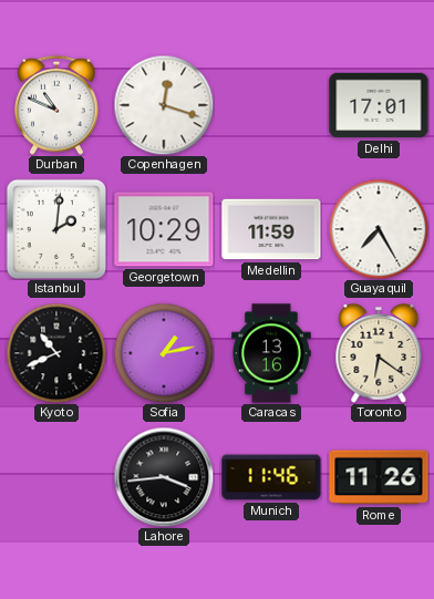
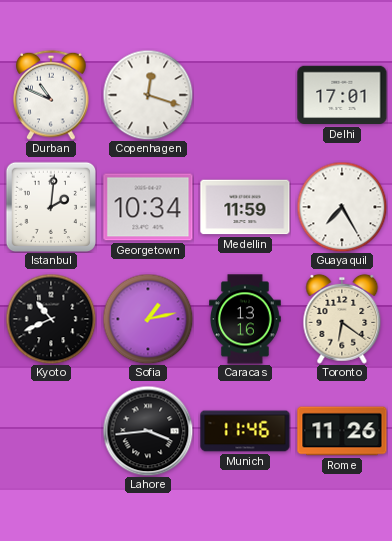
Georgetown: 10:29 -> 10:34 (148, 207)
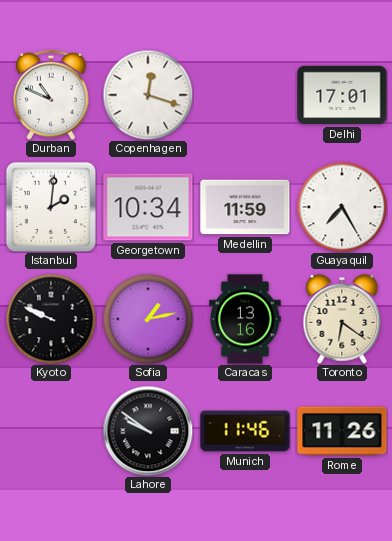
Kyoto: 10:41 -> 9:49 (51, 319)
Lahore: 3:44 -> 9:51 (148, 431)
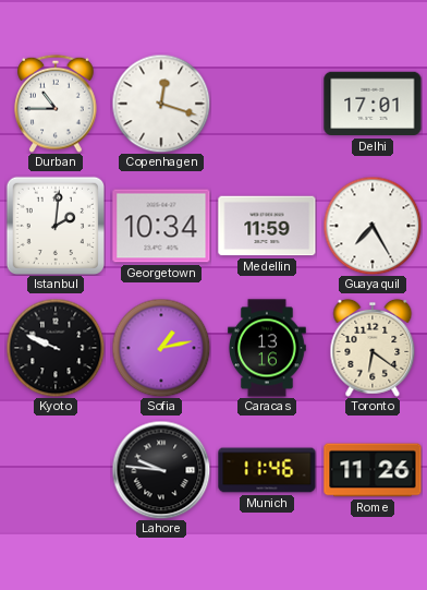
Durban: 10:49 -> 10:45 (56, 104)
Lahore: 9:51 -> 9:46 (161, 470)
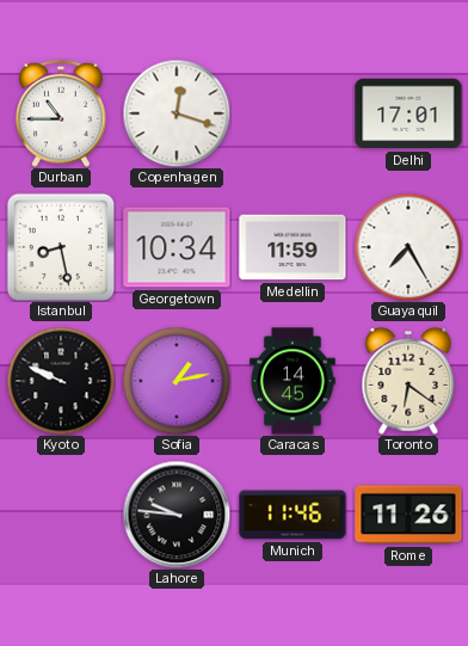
Istanbul: 2:01 -> 8:28 (60, 246)
Caracas: 13:16 -> 14:45 (294, 381)
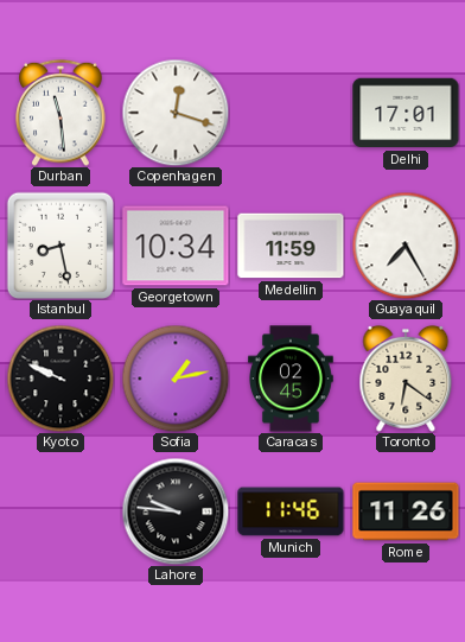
Durban: 10:45 -> 11:29 (60, 113)
Caracas: 14:45 -> 02:45 (292, 379)
